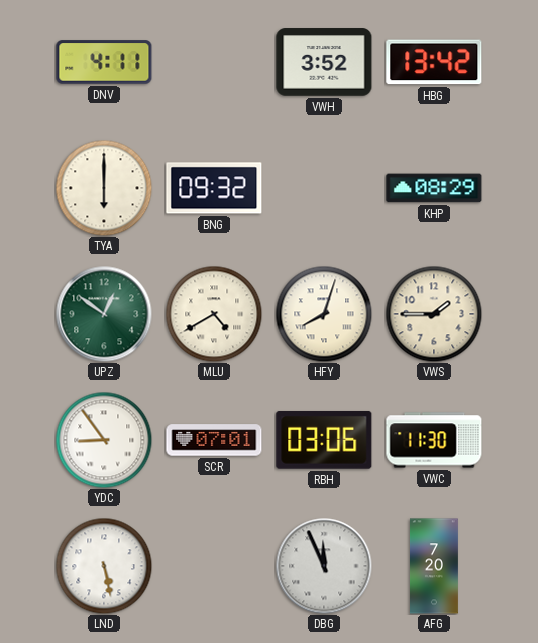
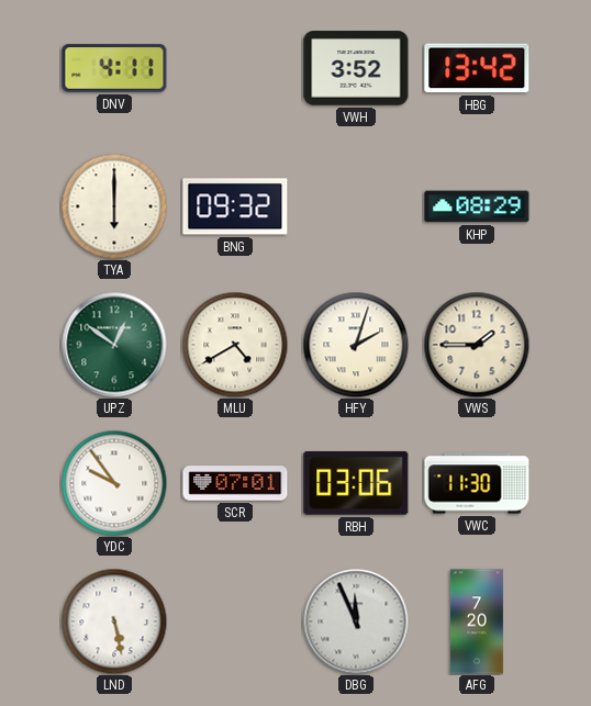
HFY: 8:03 -> 2:03 (356, 345)
YDC: 8:54 -> 9:54 (114, 483)
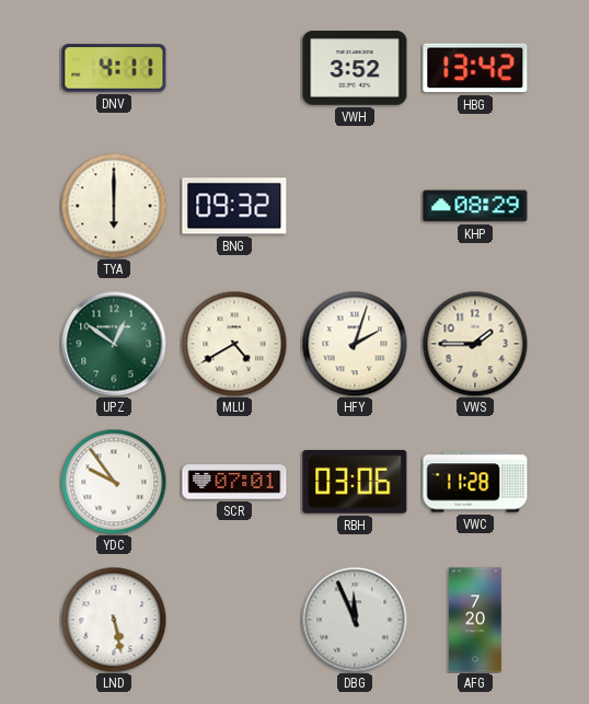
VWC: 11:30 -> 11:28 (475, 482)
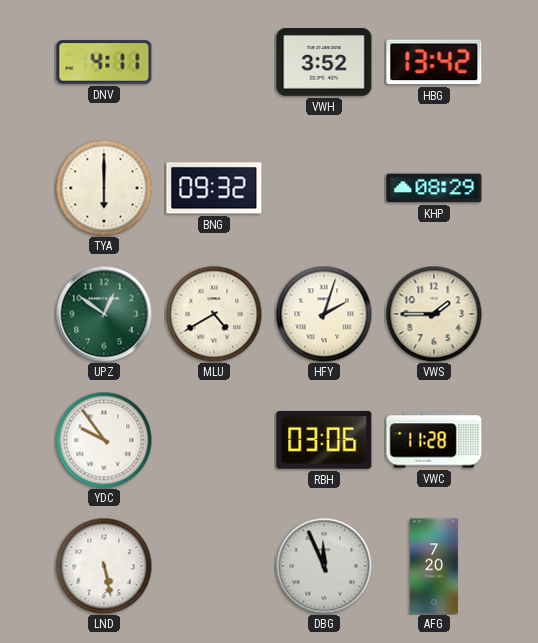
SCR: 07:01 -> none (234, 482)
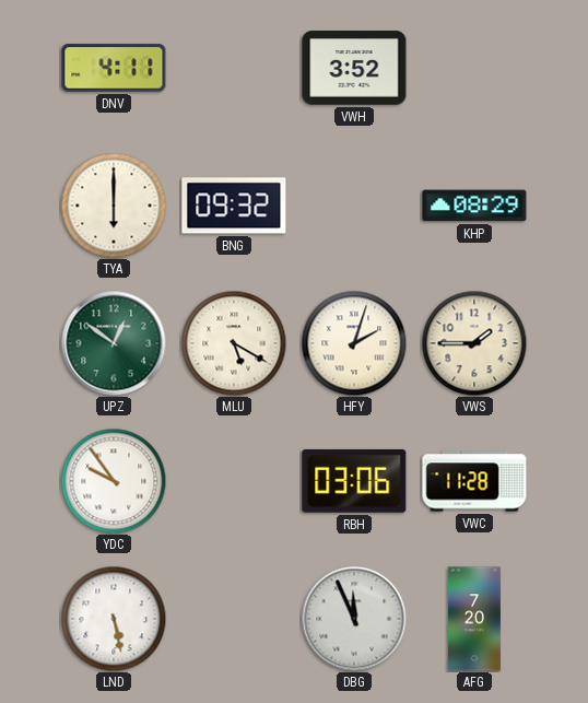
HBG: 13:42 -> none (434, 62)
MLU: 4:40 -> 5:20 (234, 343)
